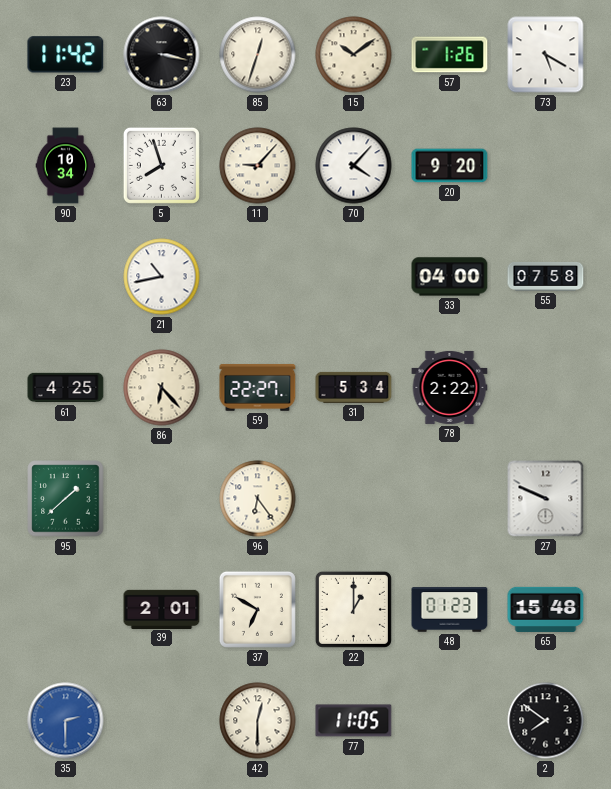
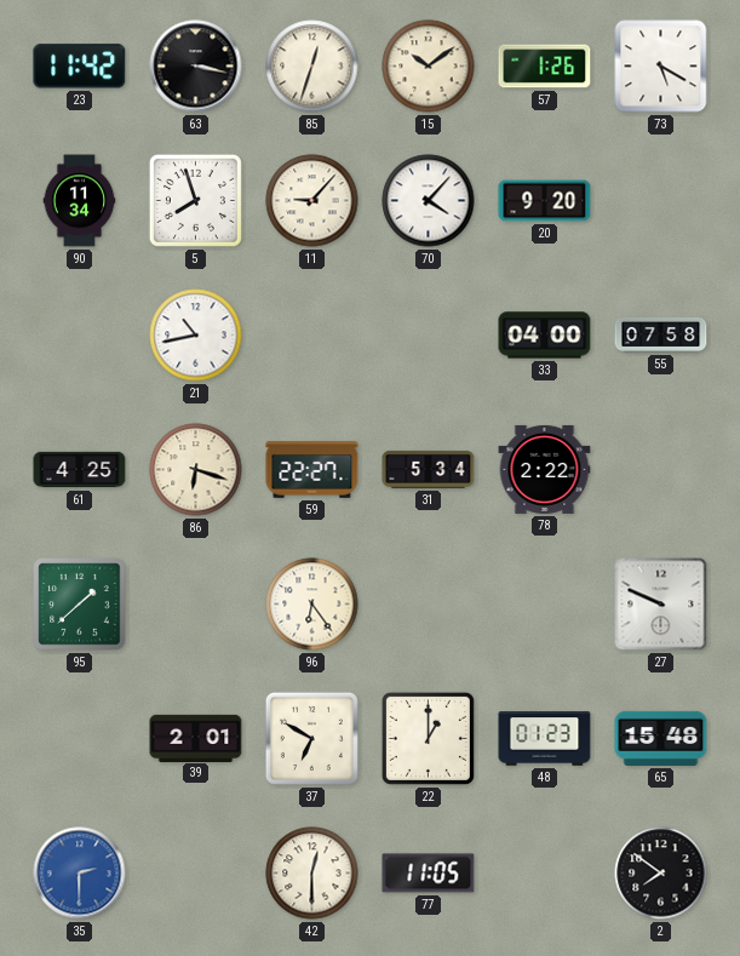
90: 10:34 -> 11:34 (80, 201)
86: 6:23 -> 6:18 (196, 470)
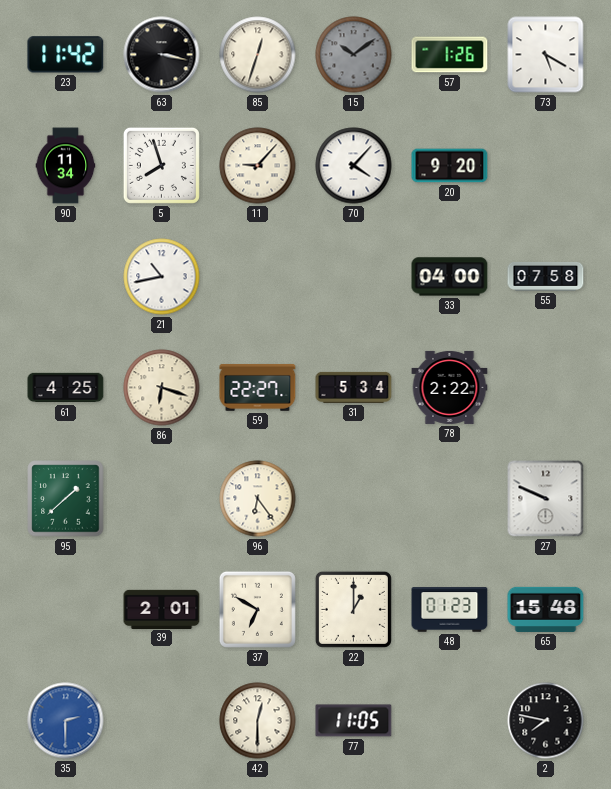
15 dial: cream -> grey (354, 55)
2: 7:51 -> 7:47 (546, 721)
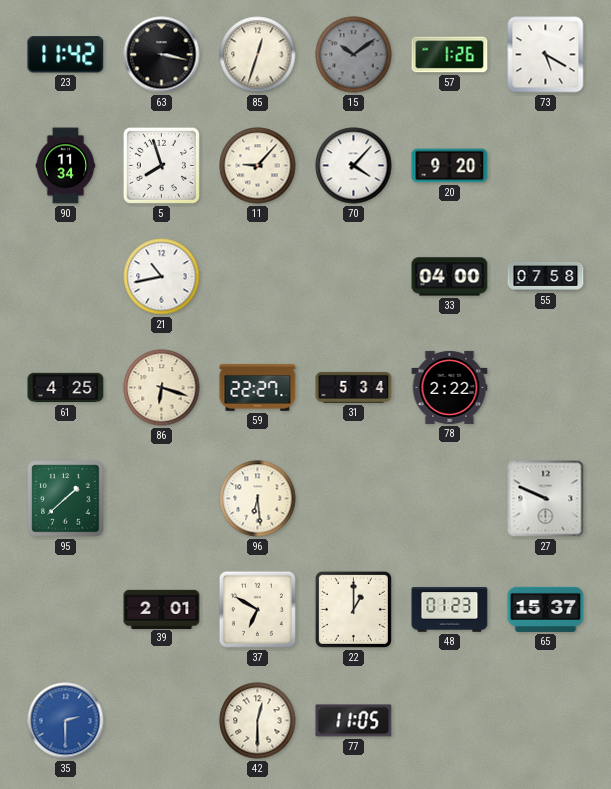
96: 6:24 -> 6:29 (258, 499)
65: 15:48 -> 15:37 (546, 609)
2: 7:47 -> none (546, 721)
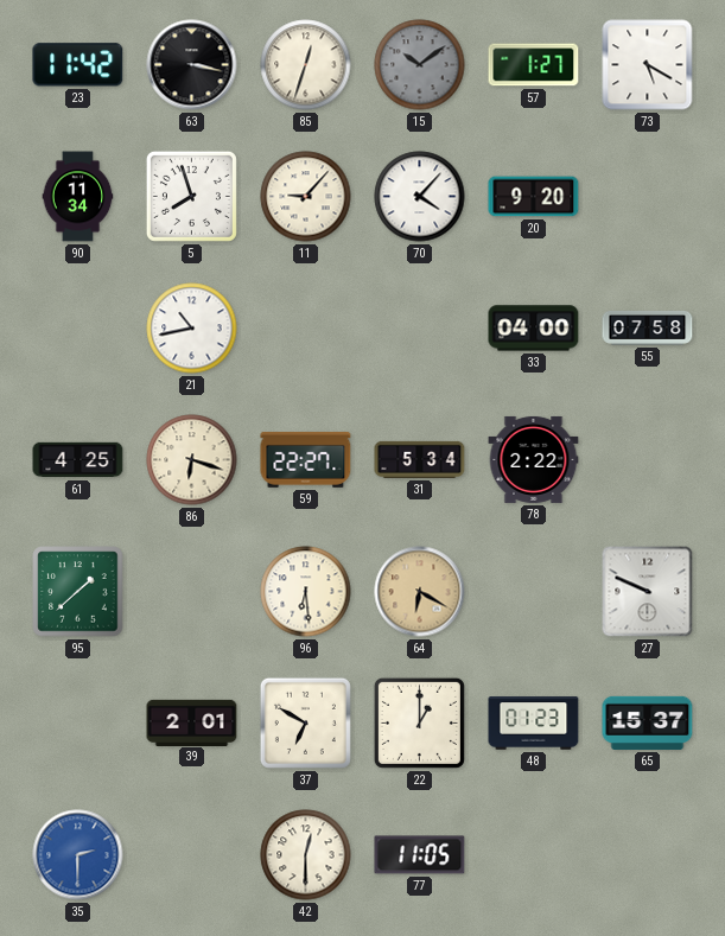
57: 1:26 -> 1:27 (534, 65)
64: none -> 6:20 (420, 592)
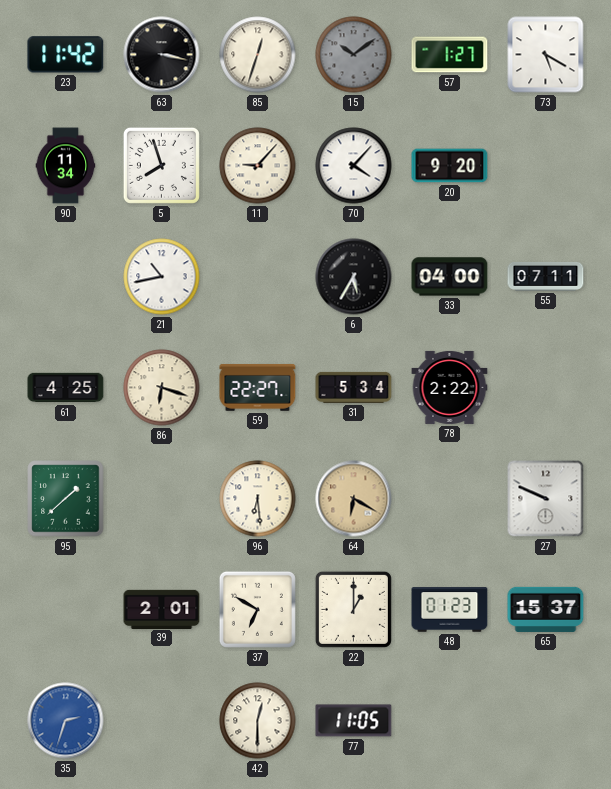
6: none -> 5:35 (354, 277)
55: 07:58 -> 07:11 (546, 276)
35: 2:30 -> 2:33 (66, 721)
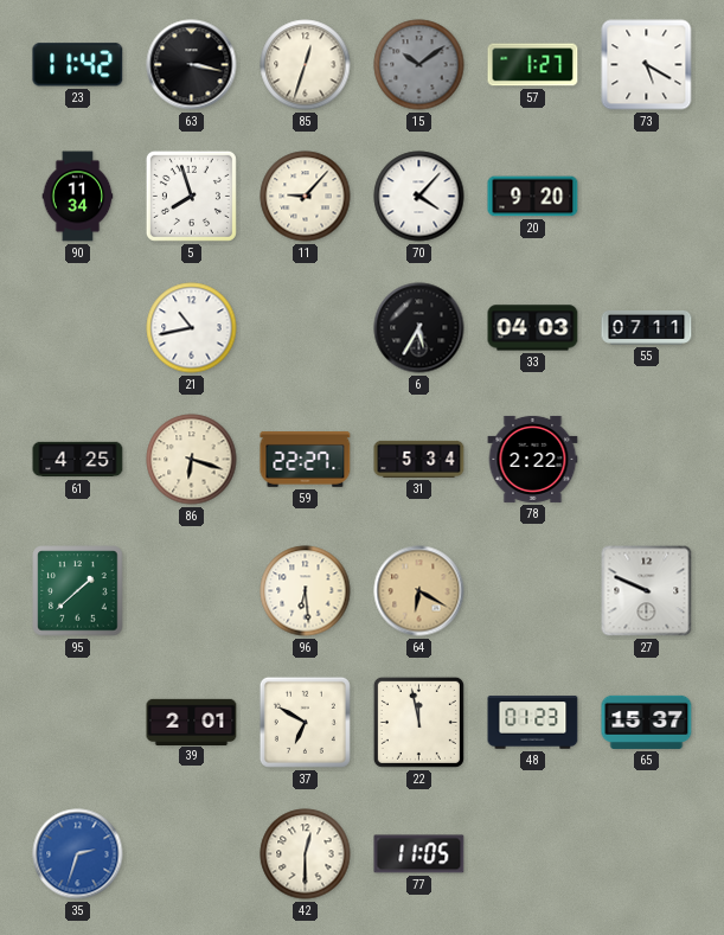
33: 04:00 -> 04:03 (533, 328)
22: 1:00 -> 11:58 (418, 722)
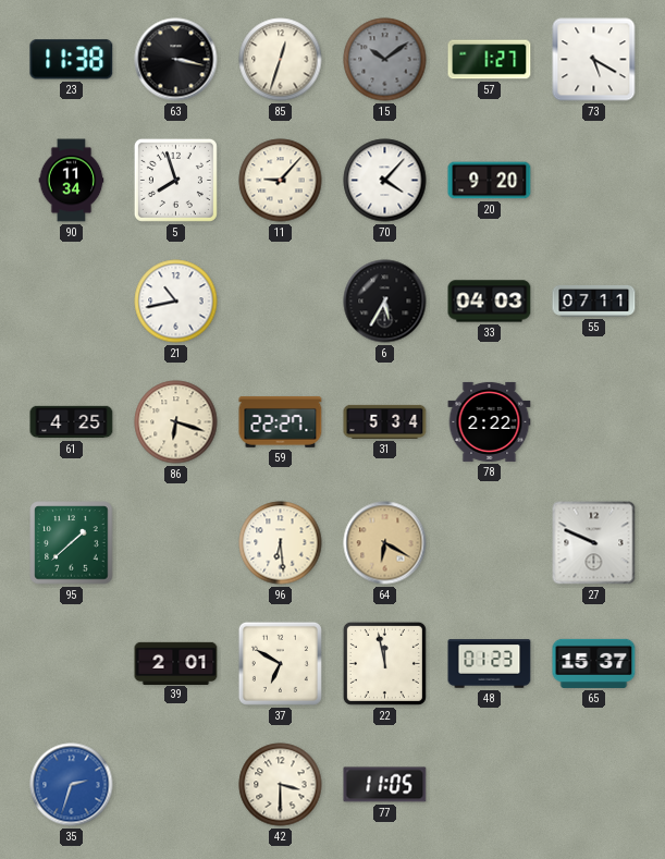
23: 11:42 -> 11:38 (72, 60)
42: 12:30 -> 3:30 (281, 785)
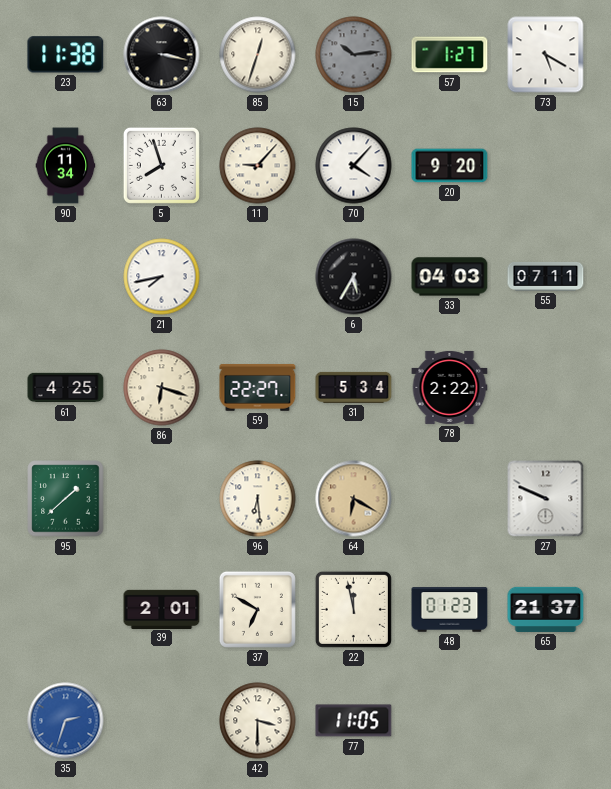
15: 10:09 -> 10:14 (354, 55)
21: 10:43 -> 7:43 (162, 277)
65: 15:37 -> 21:37 (546, 609)
